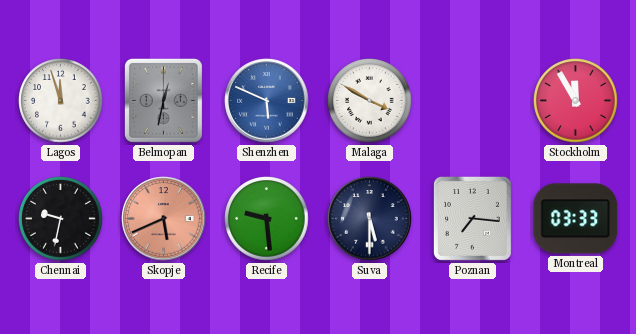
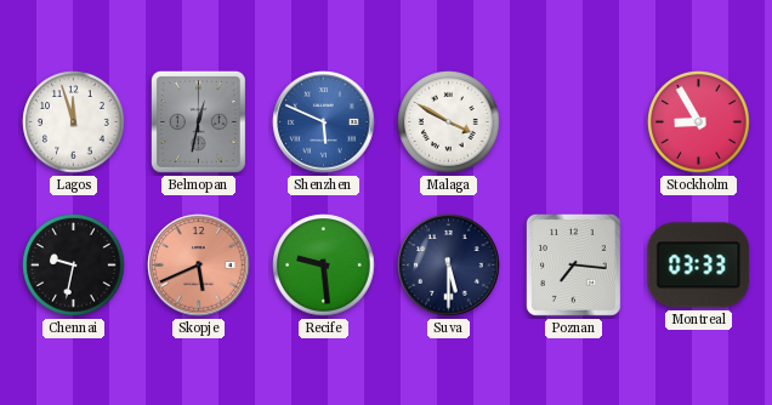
Stockholm: 11:55 -> 8:55 (699, 122)
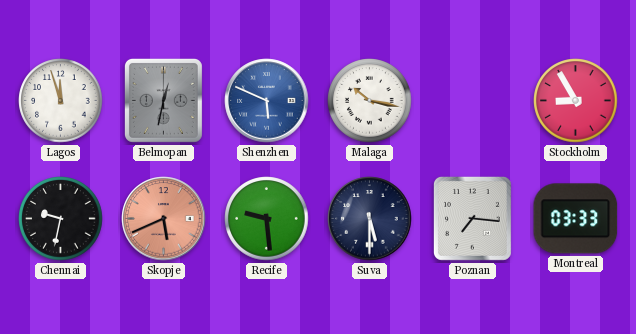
Malaga: 3:50 -> 10:17 (370, 101)
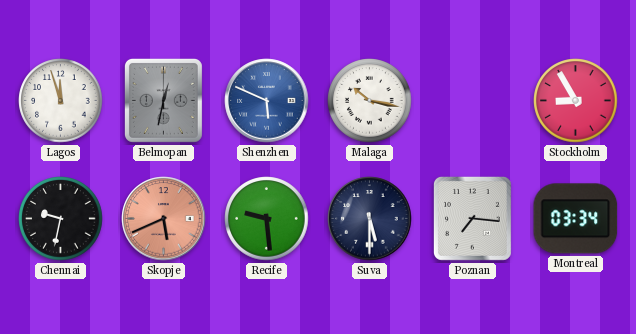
Montreal: 03:33 -> 03:34 (576, 219)
